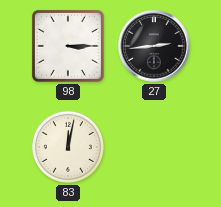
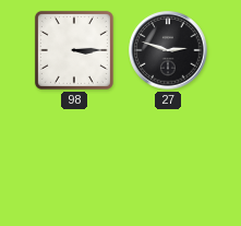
27: 2:44 -> 2:48 (168, 50)
83: 12:02 -> none (68, 147)
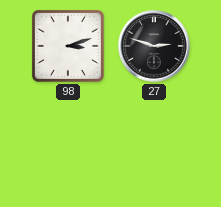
98: 3:15 -> 3:12 (68, 46)
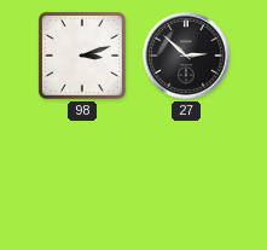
27: 2:48 -> 2:52 (186, 56)
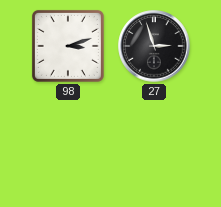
27: 2:52 -> 2:57 (154, 46)
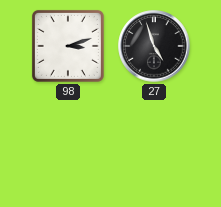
27: 2:57 -> 4:57 (154, 46)
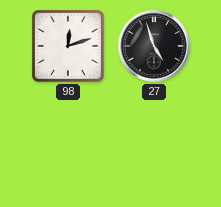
98: 3:12 -> 12:12 (68, 46)
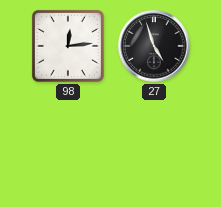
98: 12:12 -> 12:14 (68, 46)
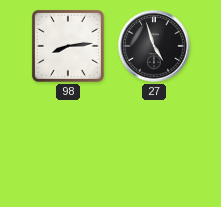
98: 12:14 -> 8:14 (68, 46)
